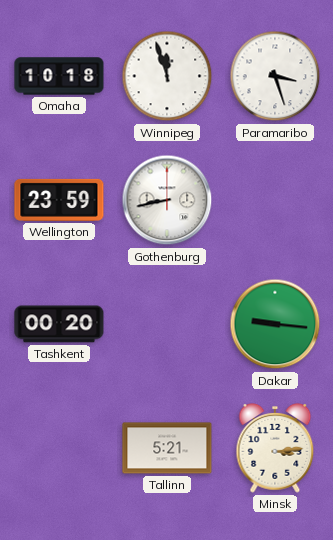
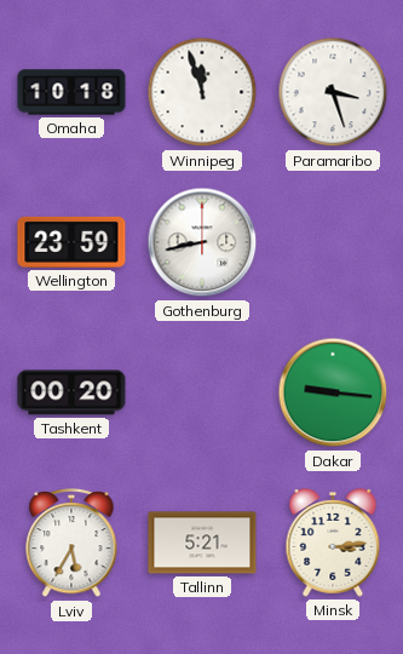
Lviv: none -> 5:35 (71, 544)
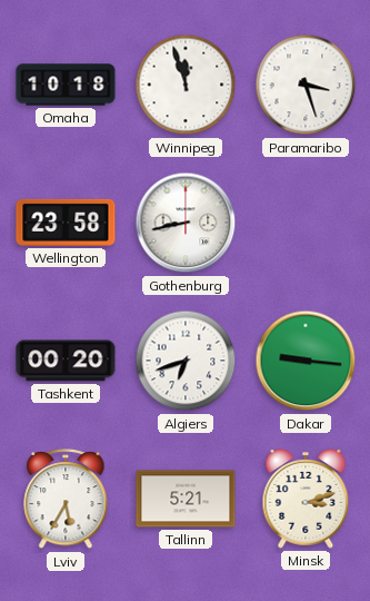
Wellington: 23:59 -> 23:58 (66, 223)
Algiers: none -> 6:42 (186, 361)
Minsk: 3:14 -> 3:12 (306, 500)
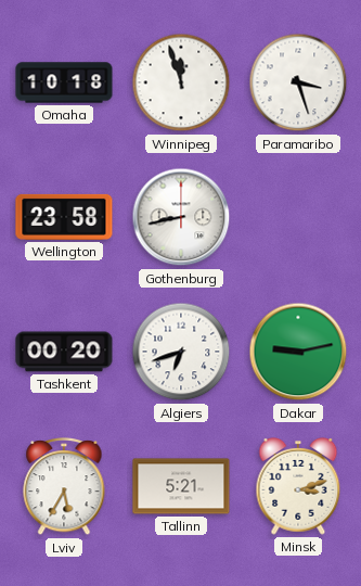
Dakar: 9:16 -> 9:13 (298, 352)
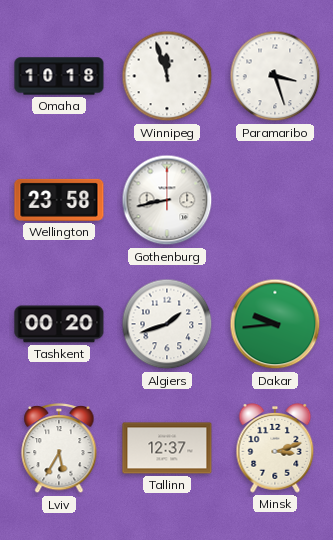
Algiers: 6:42 -> 1:42 (167, 324)
Dakar: 9:13 -> 9:44 (275, 324)
Tallinn: 5:21 -> 12:37 (167, 448)
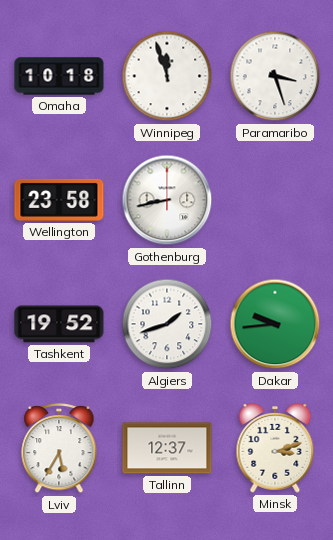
Tashkent: 00:20 -> 19:52 (59, 324)
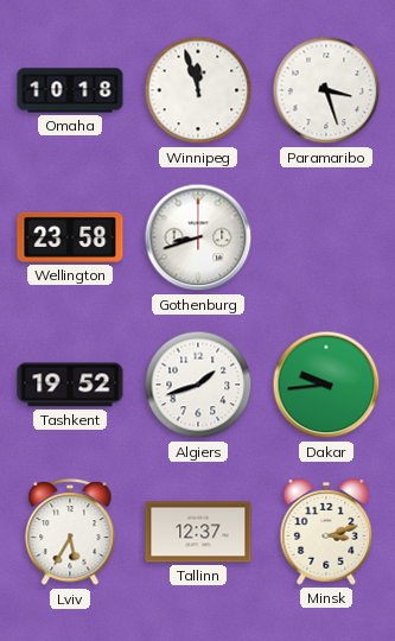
Gothenburg: 8:43 -> 8:42 (198, 237)
